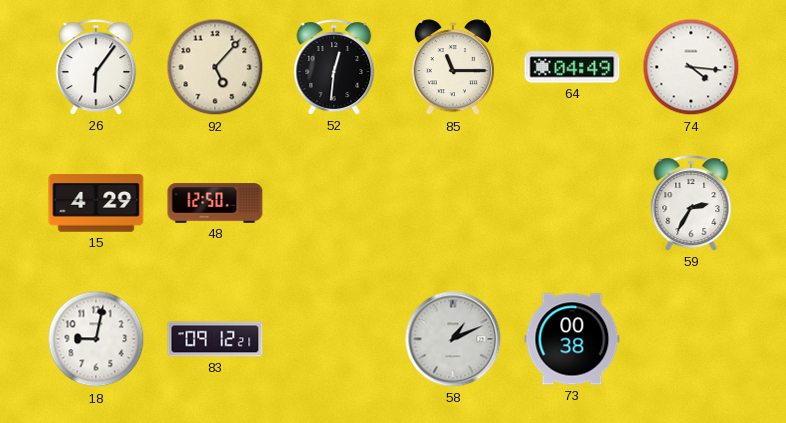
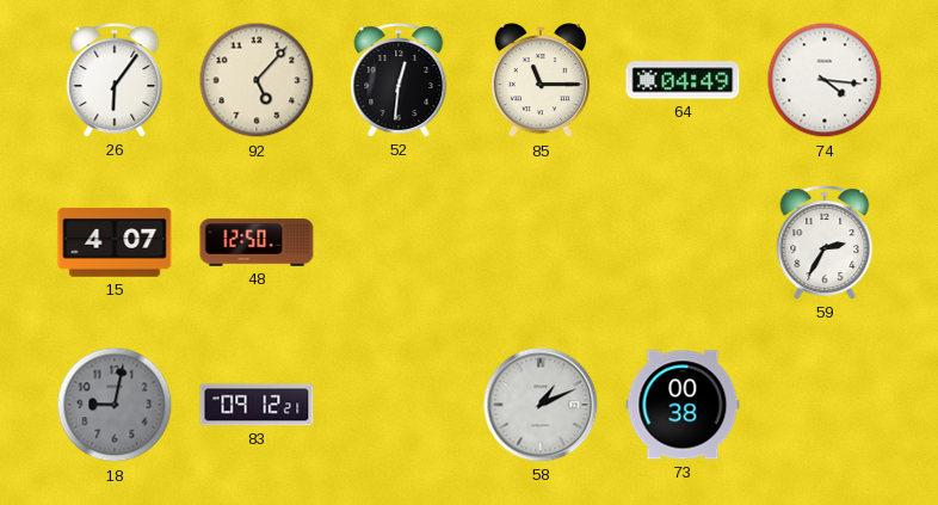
15: 4:29 -> 4:07 (115, 242)
18 dial: white -> grey (115, 405)
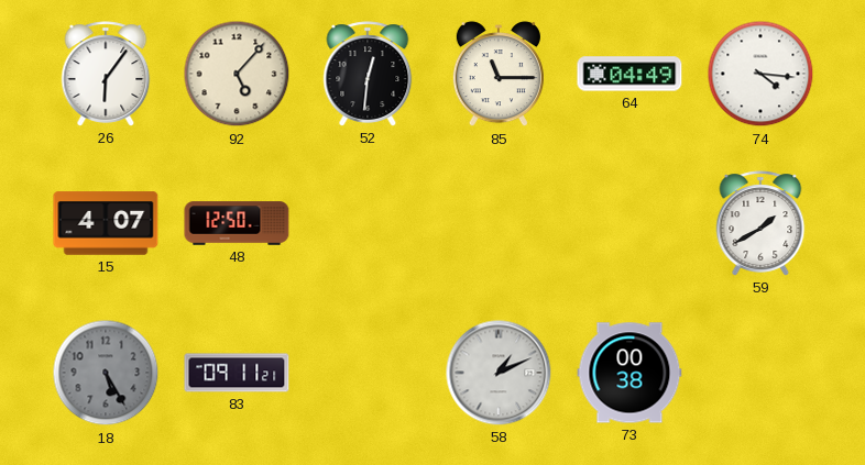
59: 2:35 -> 1:40 (760, 223)
18: 9:02 -> 5:25 (106, 373)
83: 09:12 -> 09:11 (237, 373)
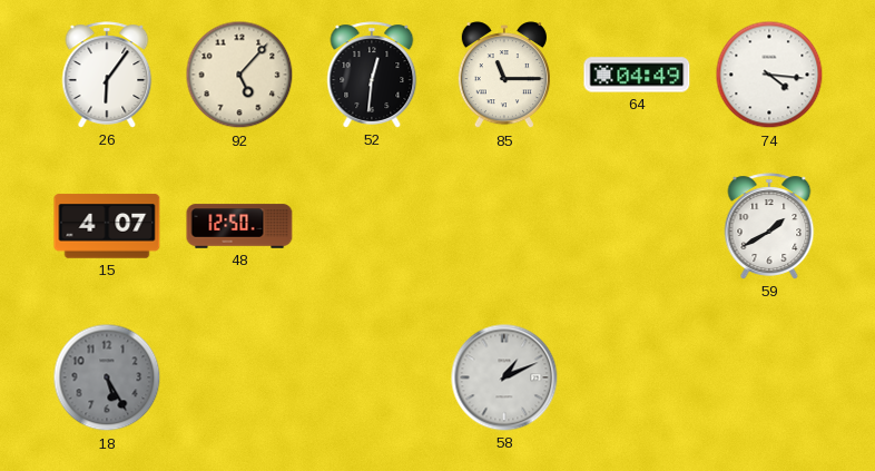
83: 09:11 -> none (237, 373)
73: 00:38 -> none (629, 373)
